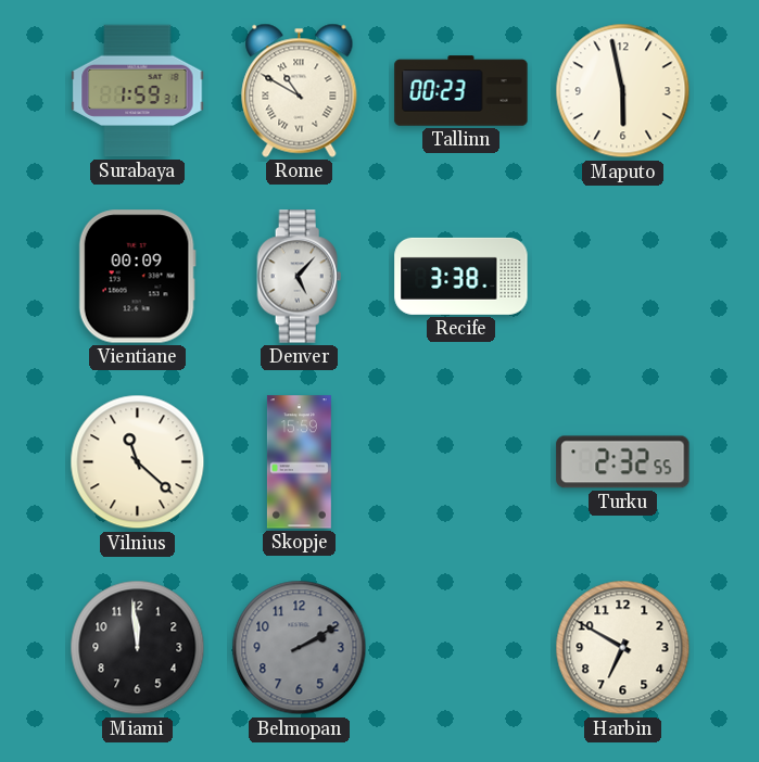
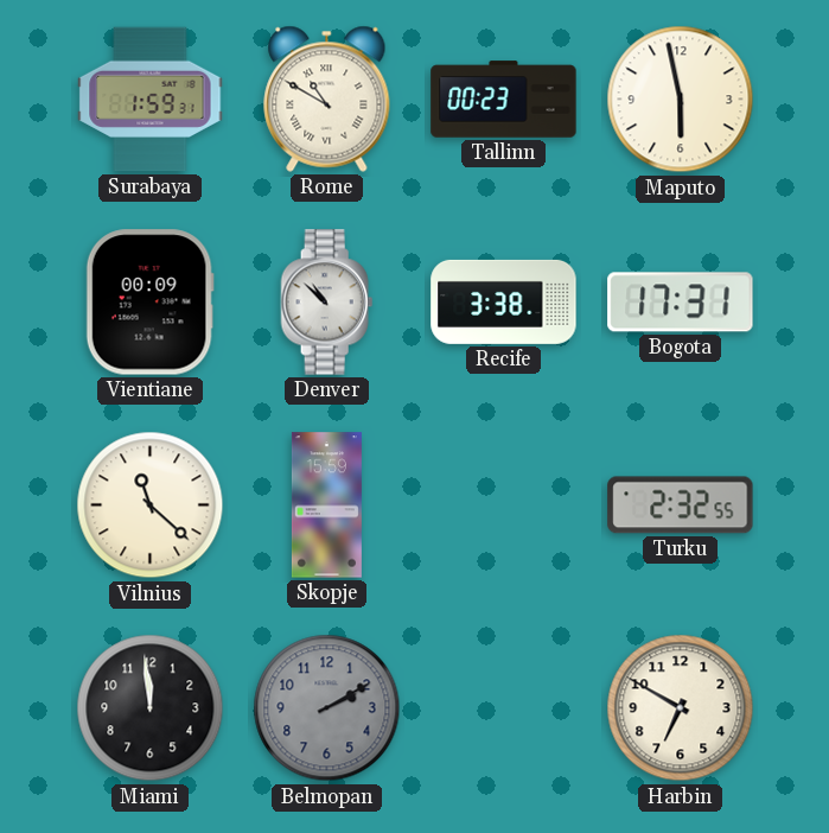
Denver: 5:07 -> 10:52 (327, 303)
Bogota: none -> 17:31 (681, 303)
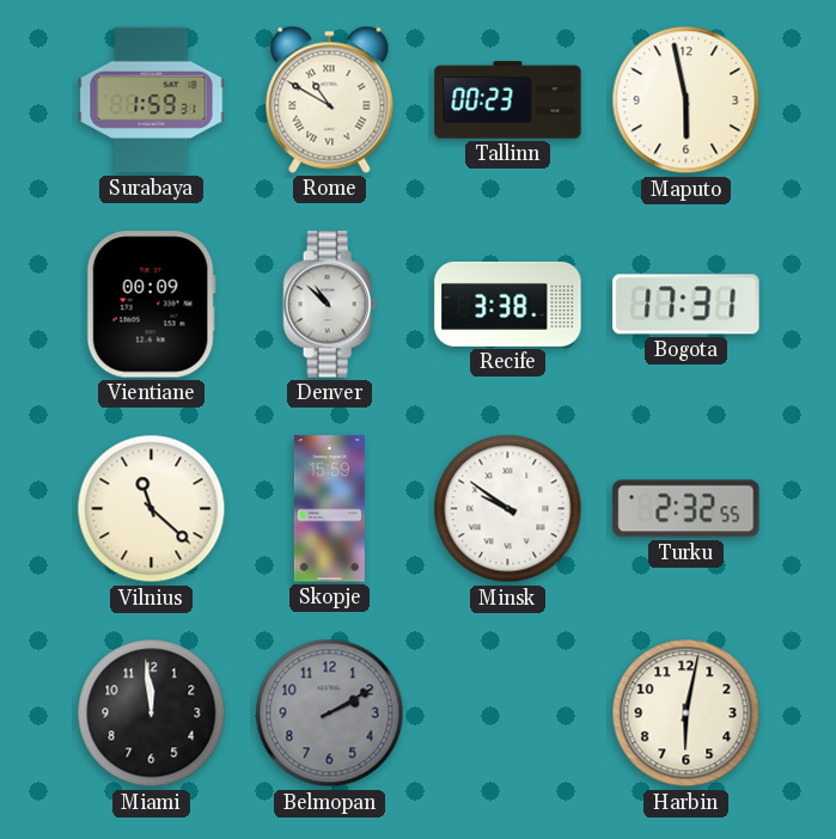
Minsk: none -> 9:51 (508, 509)
Harbin: 6:50 -> 6:02 (687, 714)
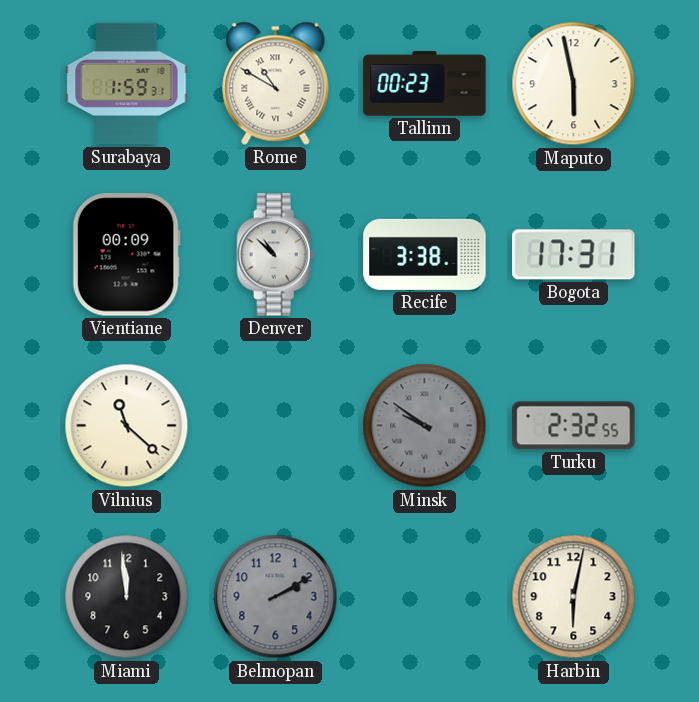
Skopje: 15:59 -> none (329, 509)
Minsk dial: white -> grey (425, 426)
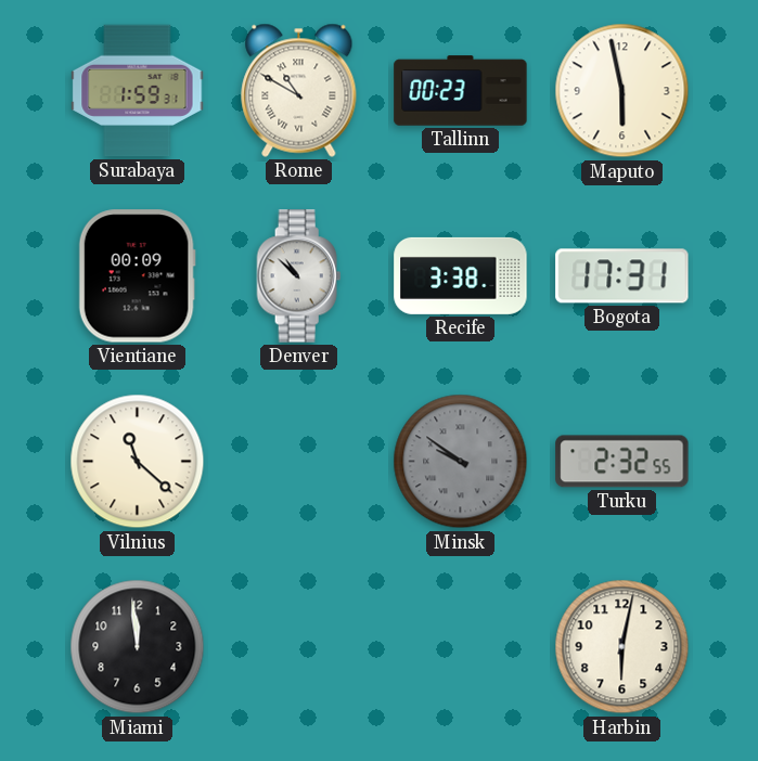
Belmopan: 2:10 -> none (276, 597)
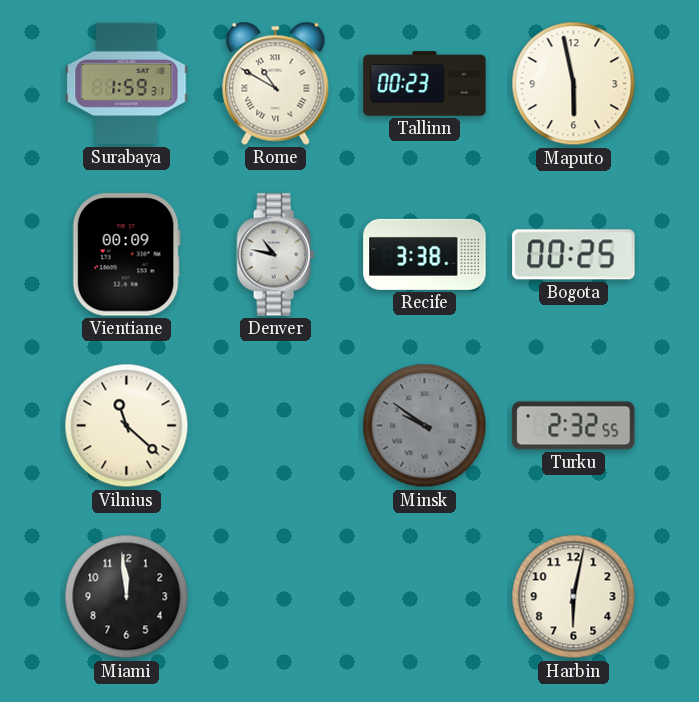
Denver: 10:52 -> 10:47 (276, 255)
Bogota: 17:31 -> 00:25 (574, 255)
